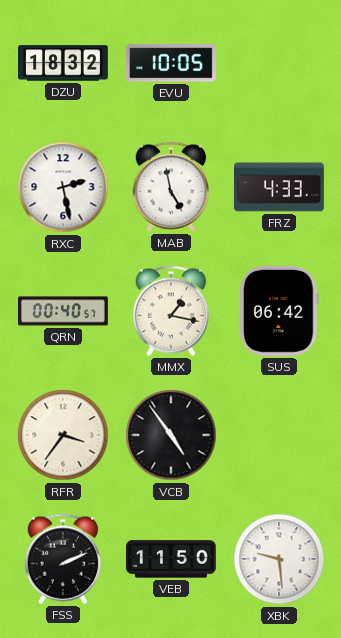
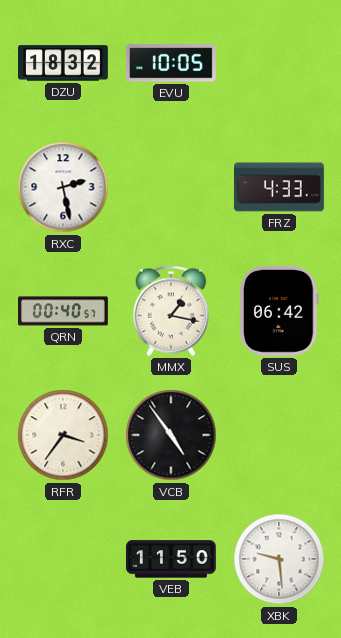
MAB: 4:58 -> none (171, 187)
FSS: 2:11 -> none (63, 559)
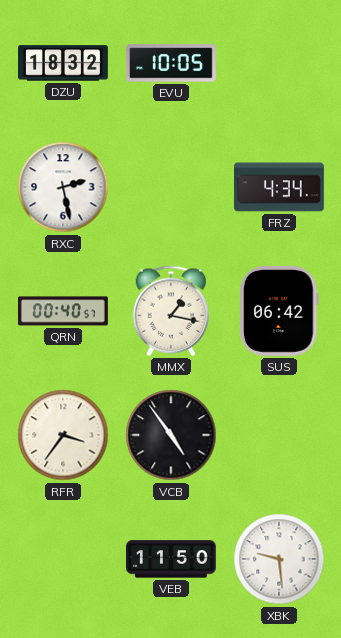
FRZ: 4:33 -> 4:34 (280, 187)
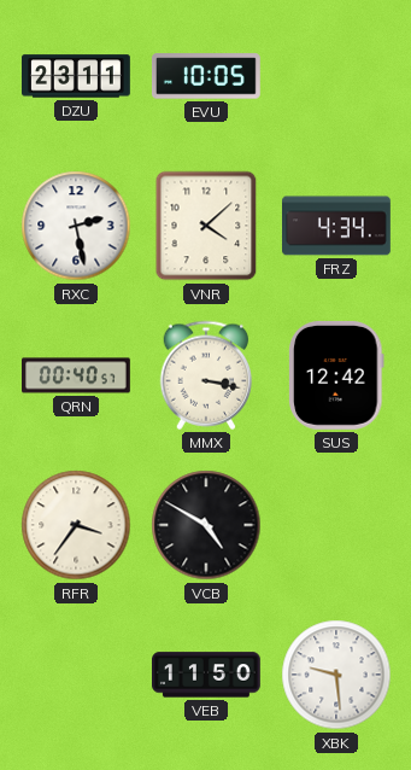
DZU: 18:32 -> 23:11 (77, 76)
VNR: none -> 4:08 (206, 226)
MMX: 1:17 -> 3:17 (206, 375)
SUS: 06:42 -> 12:42 (336, 375)
VCB: 4:54 -> 4:50 (206, 525)
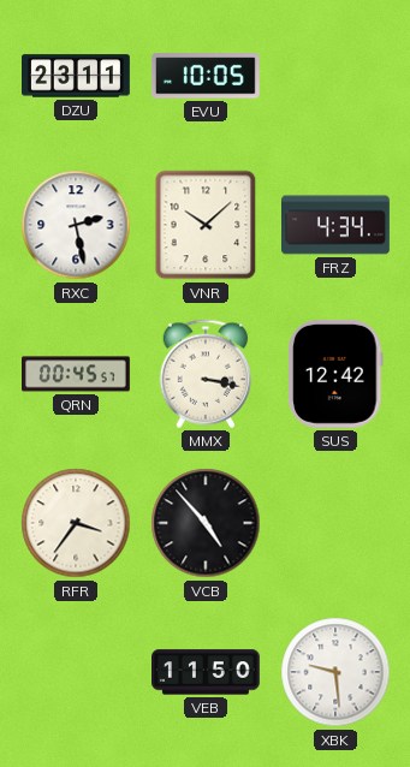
VNR: 4:08 -> 10:08 (206, 225)
QRN: 00:40 -> 00:45 (77, 374)
VCB: 4:50 -> 4:53 (206, 523)
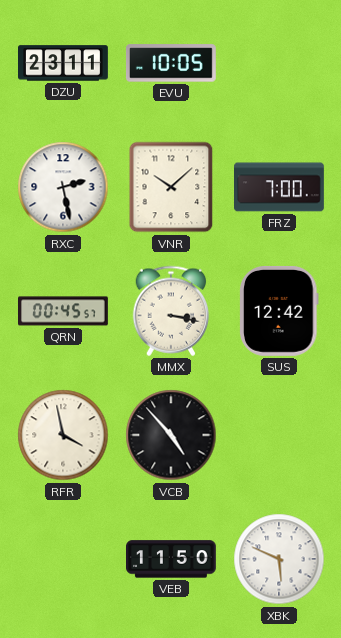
FRZ: 4:34 -> 7:00 (280, 187)
RFR: 3:36 -> 3:58 (63, 435)
XBK: 9:29 -> 5:49 (279, 559)
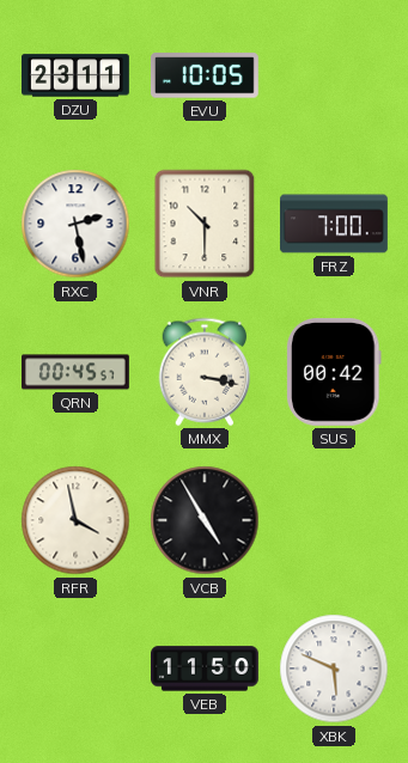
VNR: 10:08 -> 10:30 (205, 224)
SUS: 12:42 -> 00:42 (334, 372)
VCB: 4:53 -> 4:55 (205, 520)
